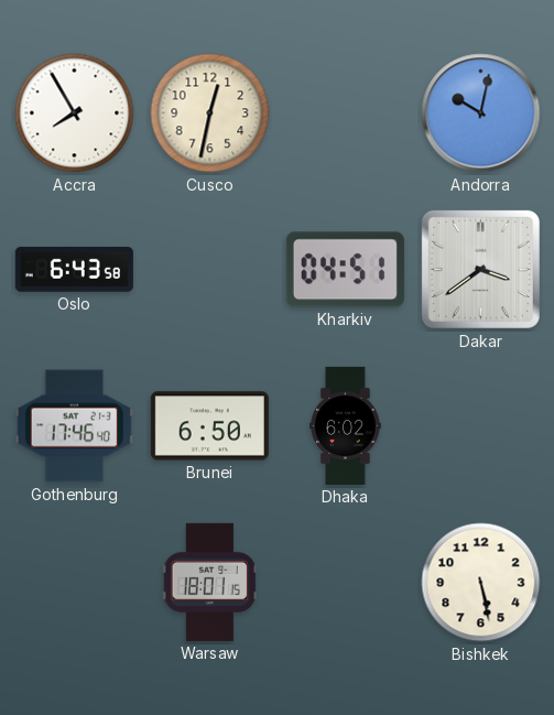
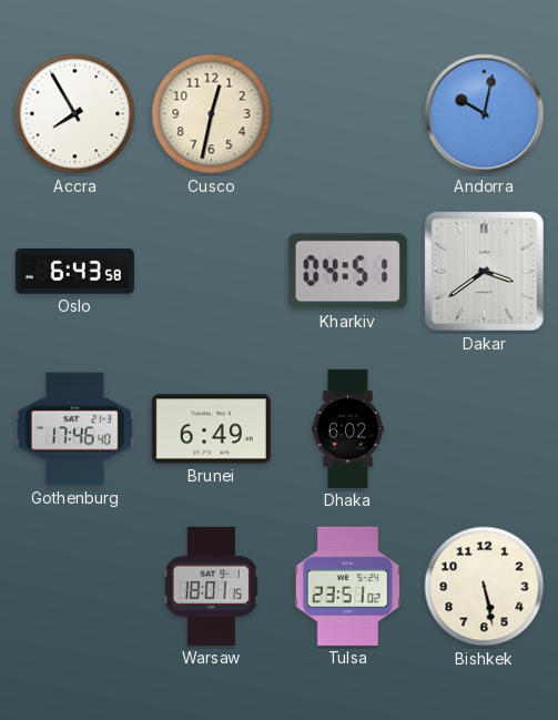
Brunei: 6:50 -> 6:49 (211, 429)
Tulsa: none -> 23:51 (347, 586)
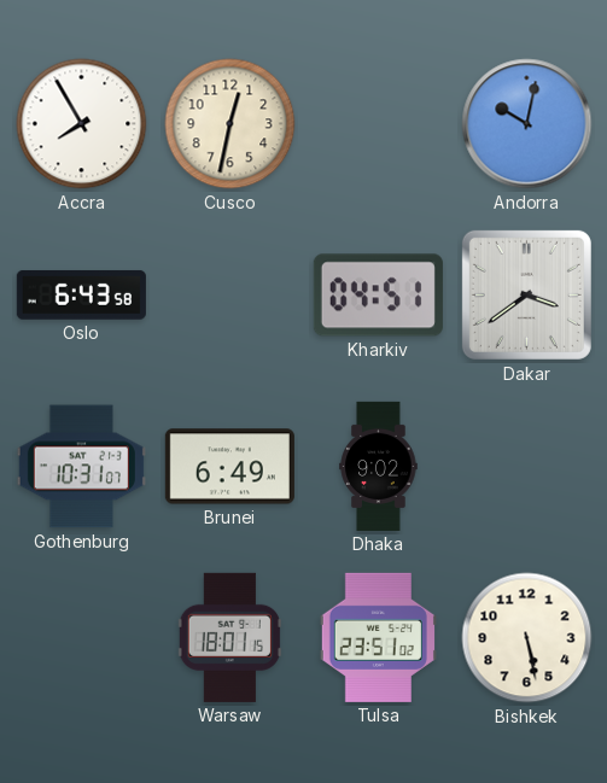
Gothenburg: 17:46 -> 10:31 (81, 467)
Dhaka: 6:02 -> 9:02 (379, 466)
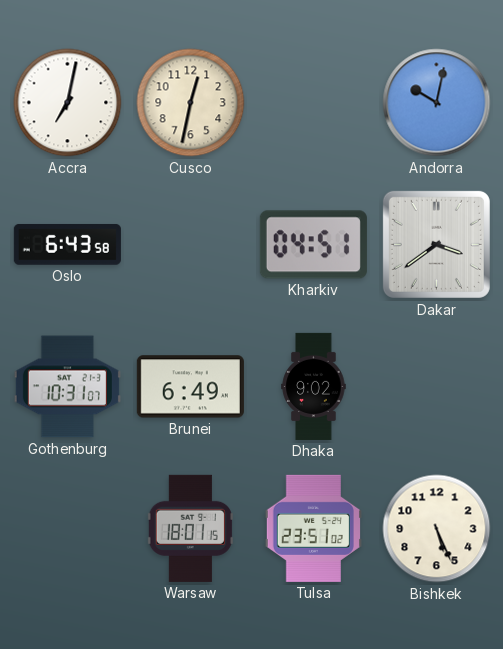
Accra: 7:55 -> 7:02 (68, 103)
Bishkek: 5:28 -> 5:26 (437, 529)
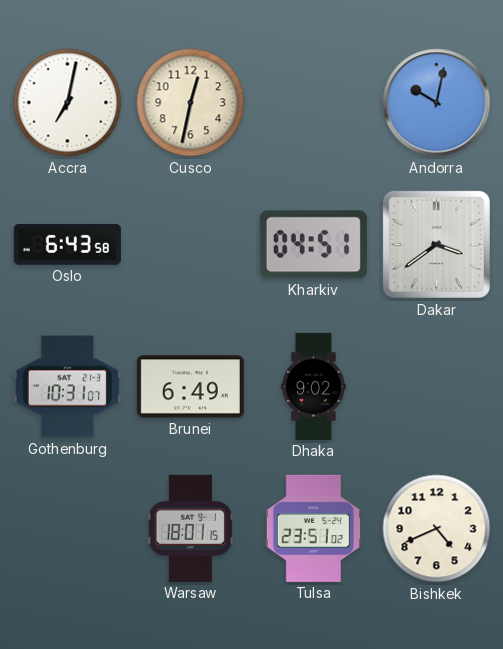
Bishkek: 5:26 -> 4:41 (437, 529)
